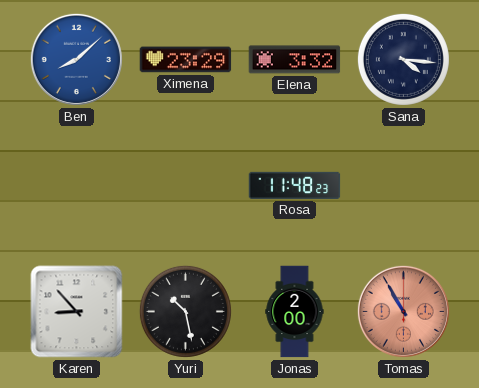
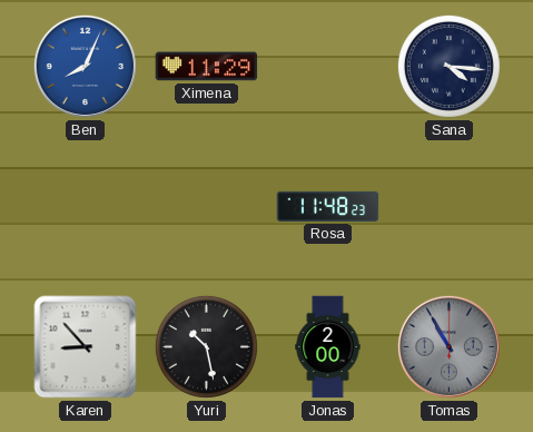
Ben: 8:08 -> 8:04 (85, 66)
Ximena: 23:29 -> 11:29 (207, 67)
Elena: 3:32 -> none (295, 60)
Tomas dial: salmon -> grey (448, 346)
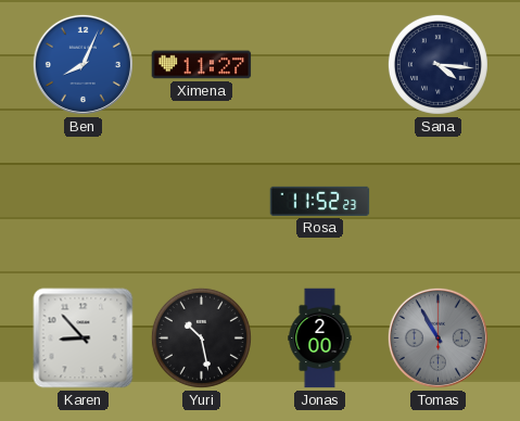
Ximena: 11:29 -> 11:27 (202, 65)
Rosa: 11:48 -> 11:52 (320, 201)
